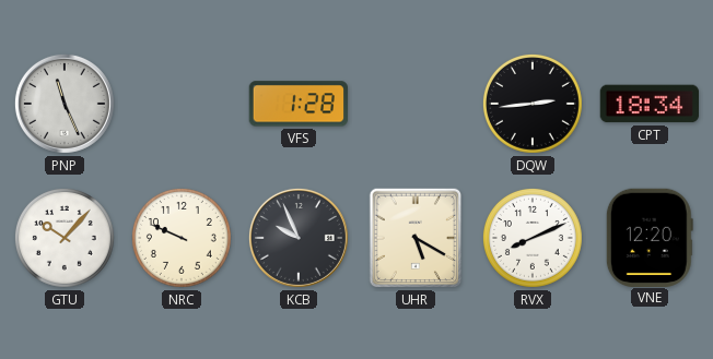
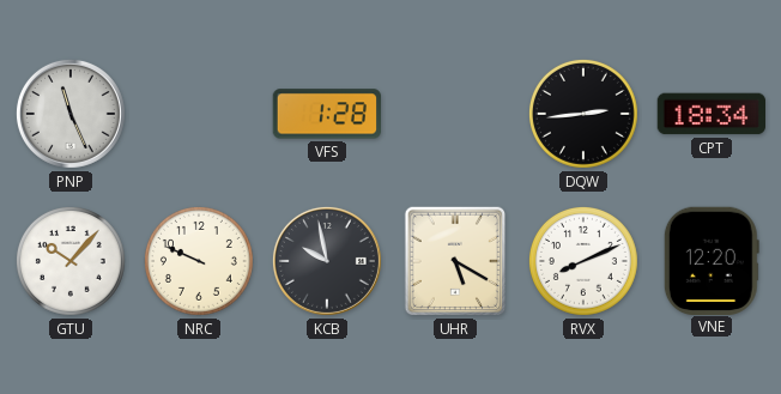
KCB: 9:56 -> 9:58 (327, 261)
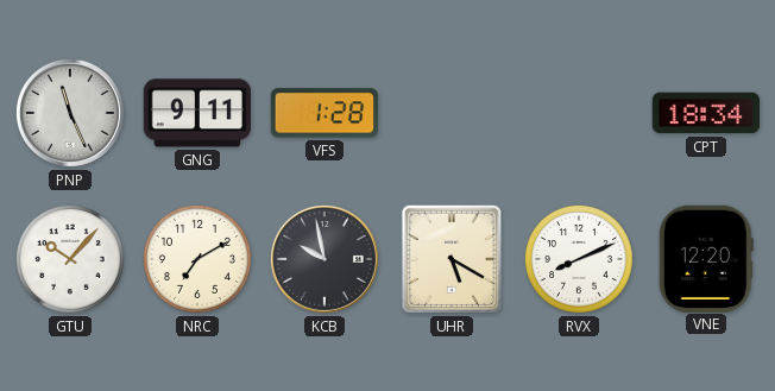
GNG: none -> 9:11 (196, 113)
DQW: 2:44 -> none (583, 114)
NRC: 9:49 -> 7:10 (197, 259)
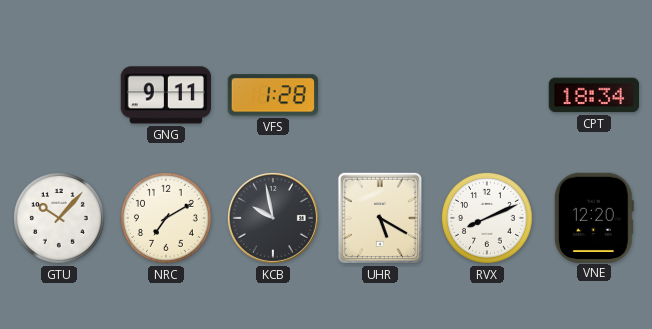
PNP: 11:26 -> none (70, 113)
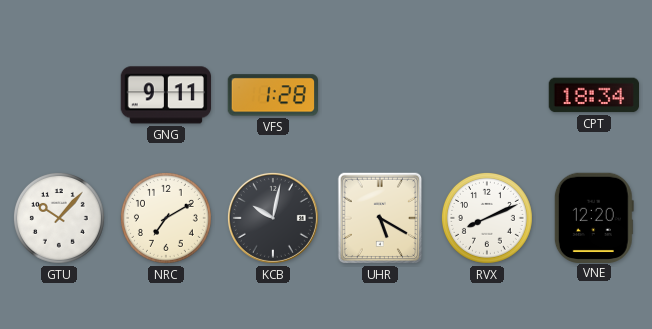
KCB: 9:58 -> 10:02 (273, 218)
